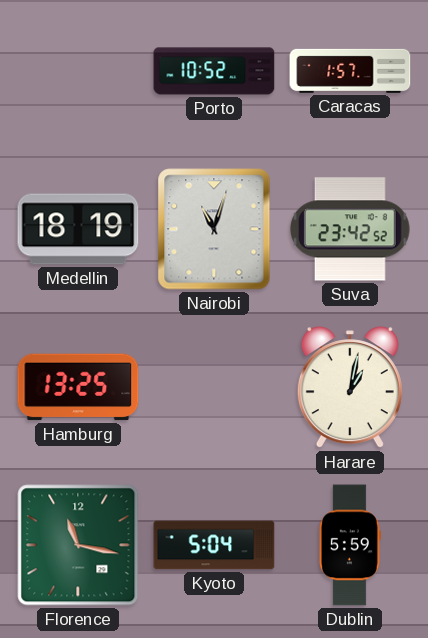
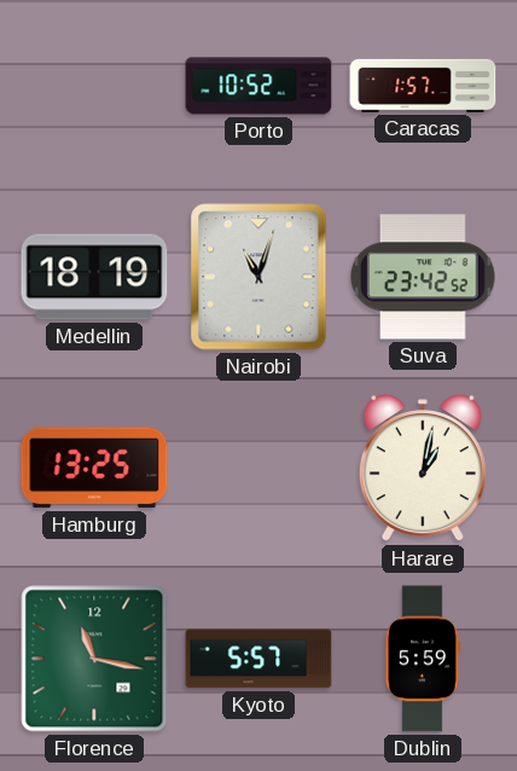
Kyoto: 5:04 -> 5:57 (258, 659)
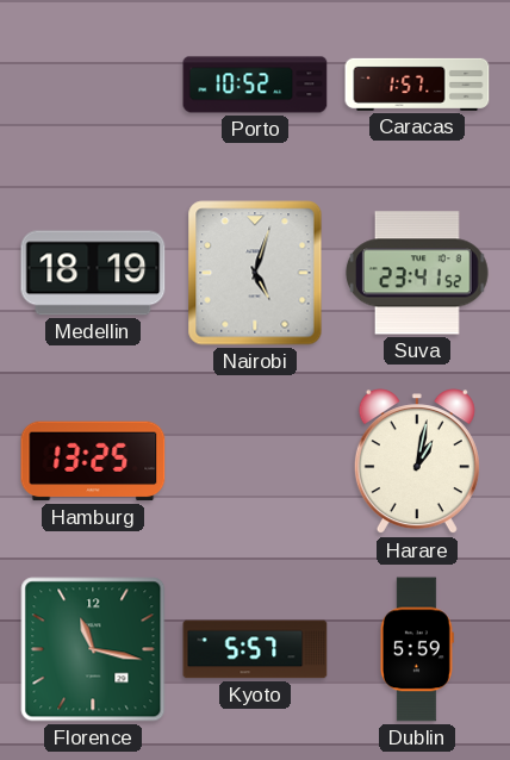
Nairobi: 11:03 -> 5:03 (255, 273)
Suva: 23:42 -> 23:41 (417, 273)
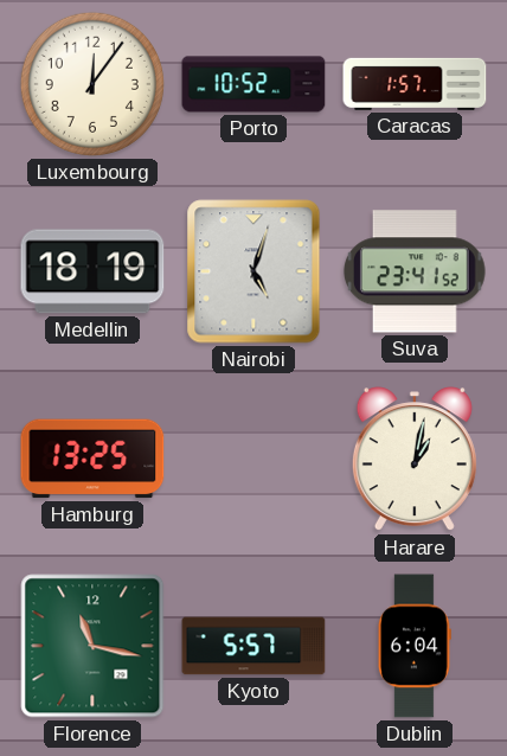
Luxembourg: none -> 12:06 (92, 84)
Dublin: 5:59 -> 6:04 (415, 646)
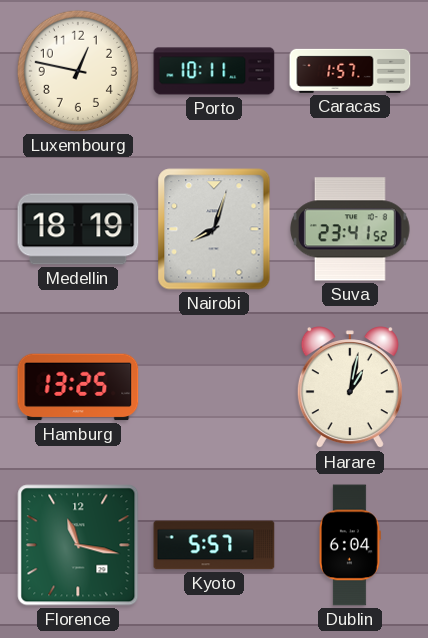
Luxembourg: 12:06 -> 12:47 (78, 71)
Porto: 10:52 -> 10:11 (214, 71)
Nairobi: 5:03 -> 8:03 (214, 229)
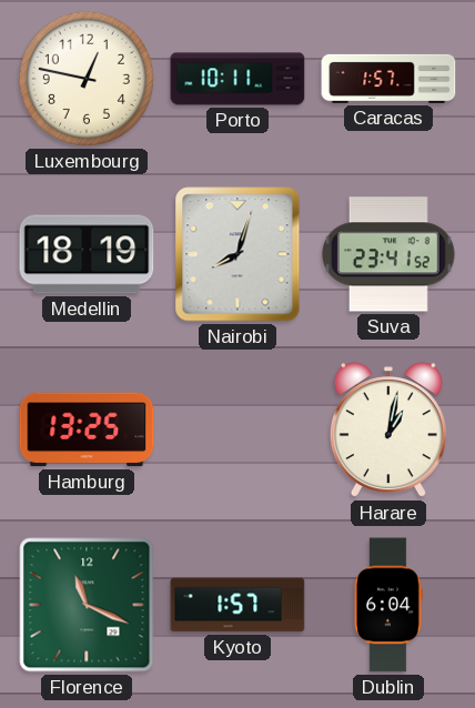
Florence: 11:17 -> 11:19 (87, 605)
Kyoto: 5:57 -> 1:57 (238, 605)
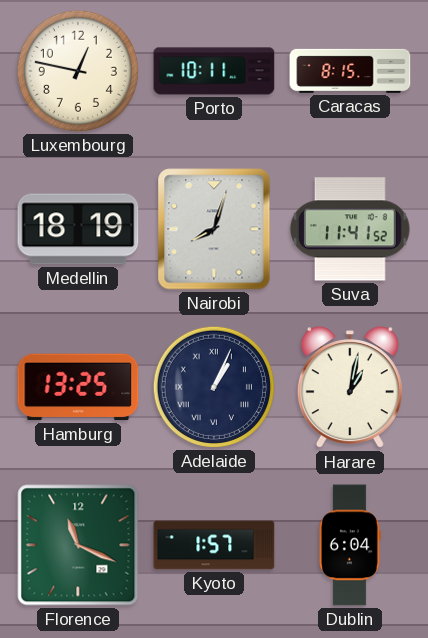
Caracas: 1:57 -> 8:15 (350, 71)
Suva: 23:41 -> 11:41 (350, 229)
Adelaide: none -> 1:04 (214, 387)
